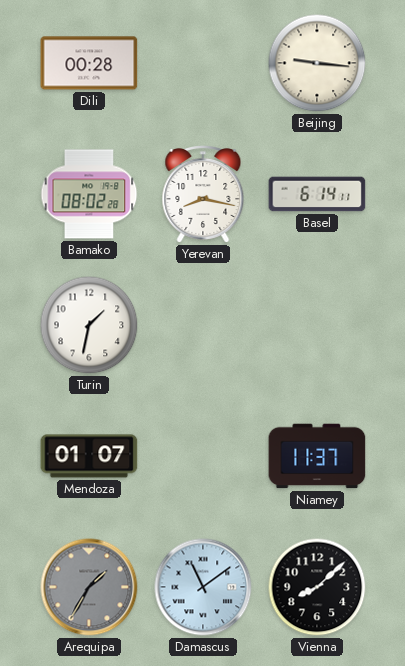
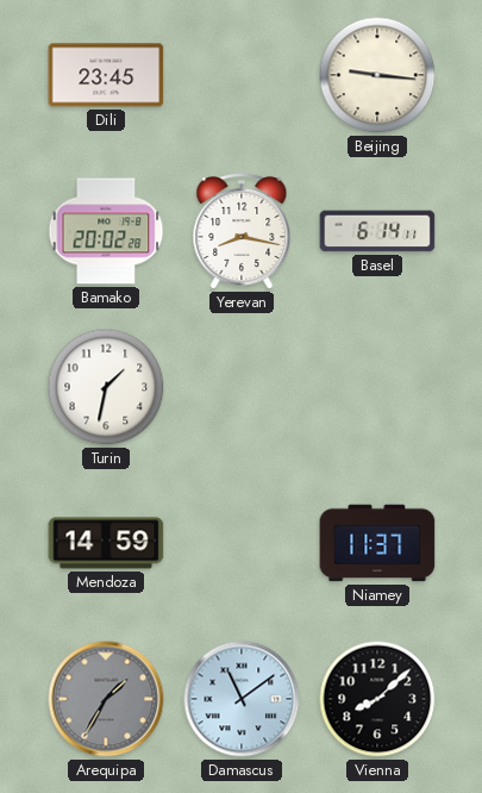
Dili: 00:28 -> 23:45 (106, 75)
Bamako: 08:02 -> 20:02 (106, 231)
Mendoza: 01:07 -> 14:59 (106, 543)
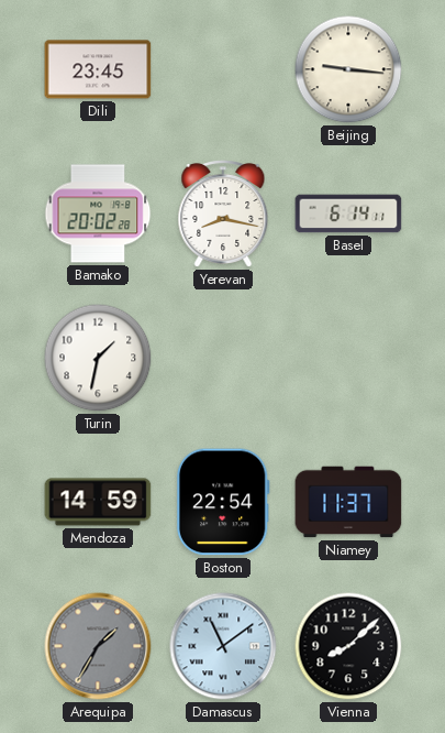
Boston: none -> 22:54 (223, 502)
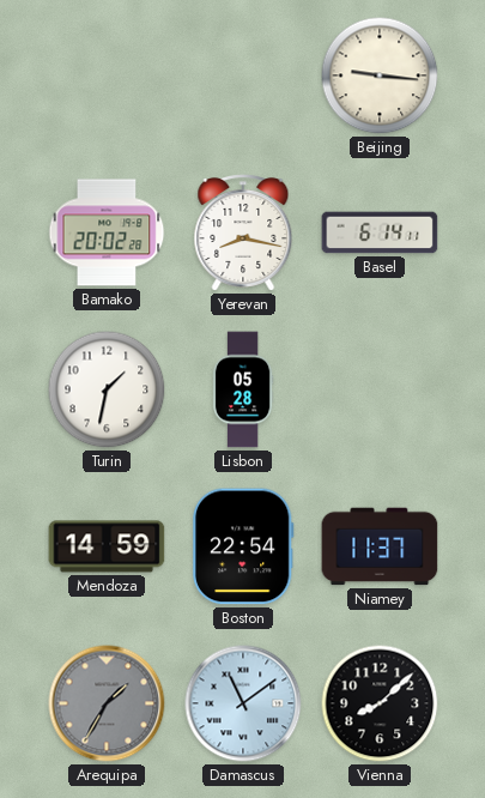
Dili: 23:45 -> none (98, 69)
Lisbon: none -> 05:28 (243, 389)
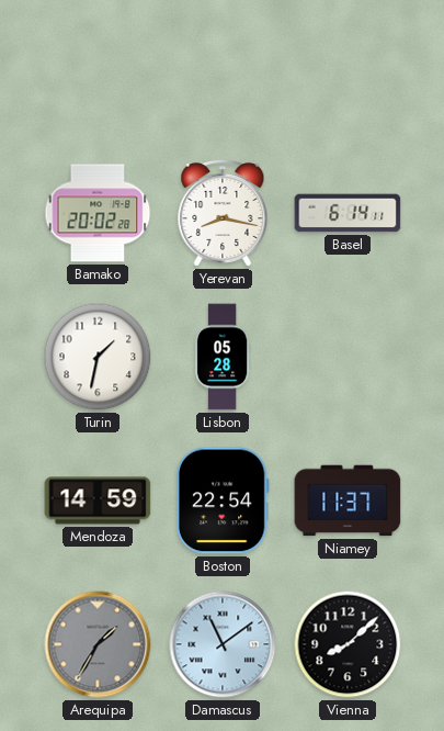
Beijing: 9:16 -> none (380, 75)
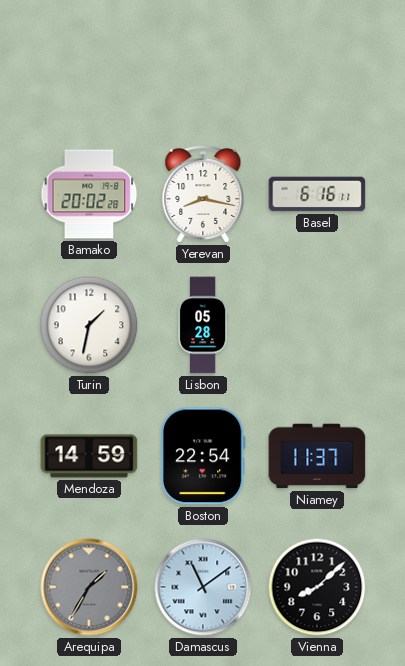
Basel: 6:14 -> 6:16 (317, 194)
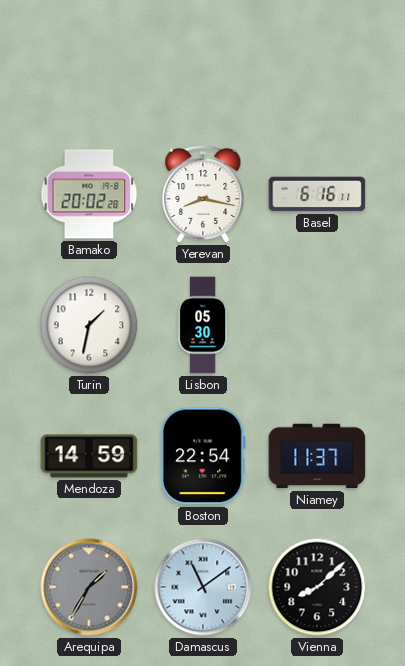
Lisbon: 05:28 -> 05:30 (203, 325)
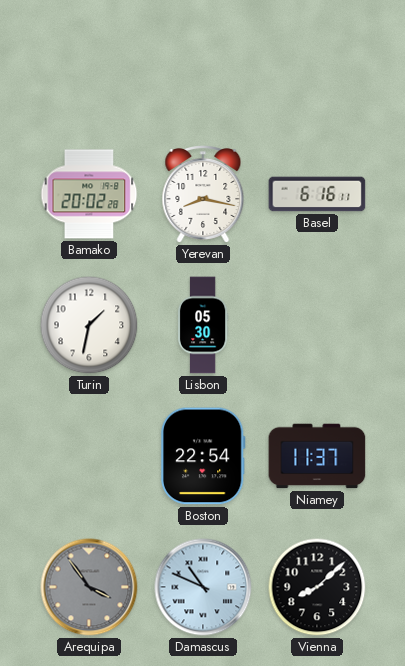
Mendoza: 14:59 -> none (89, 456)
Arequipa: 1:35 -> 3:54 (89, 587)
Damascus: 11:09 -> 10:49 (203, 587)
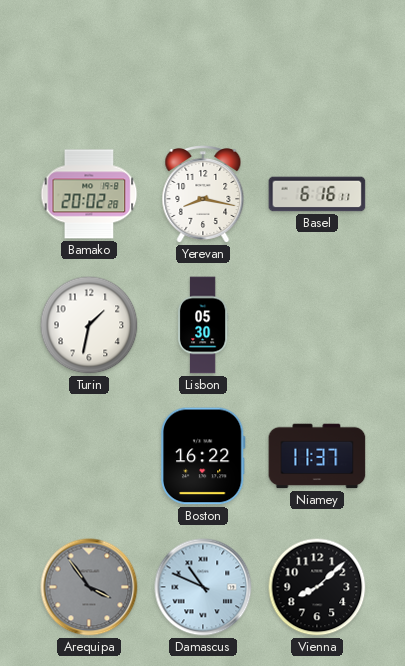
Boston: 22:54 -> 16:22 (203, 456)
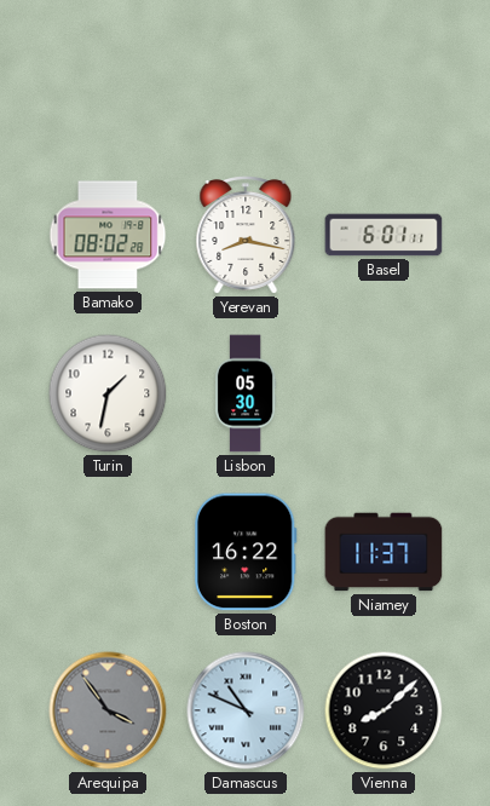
Bamako: 20:02 -> 08:02 (108, 235)
Basel: 6:16 -> 6:01 (384, 235)
